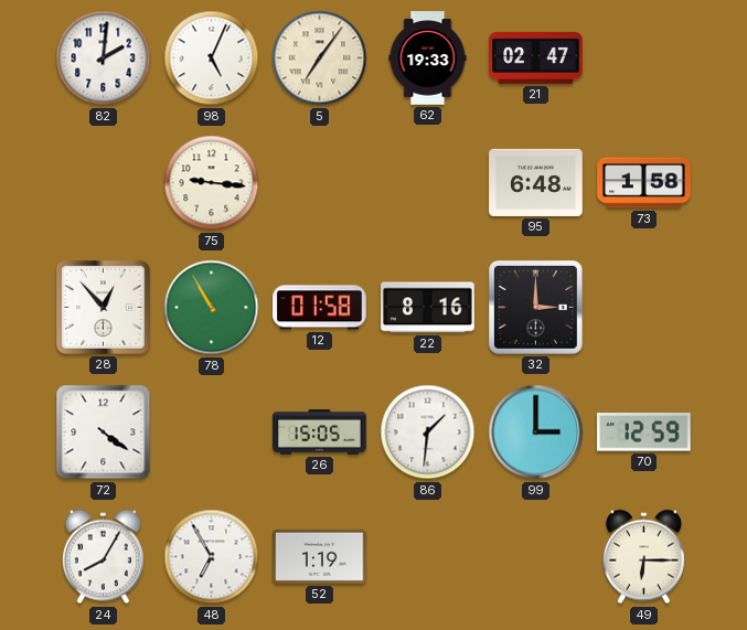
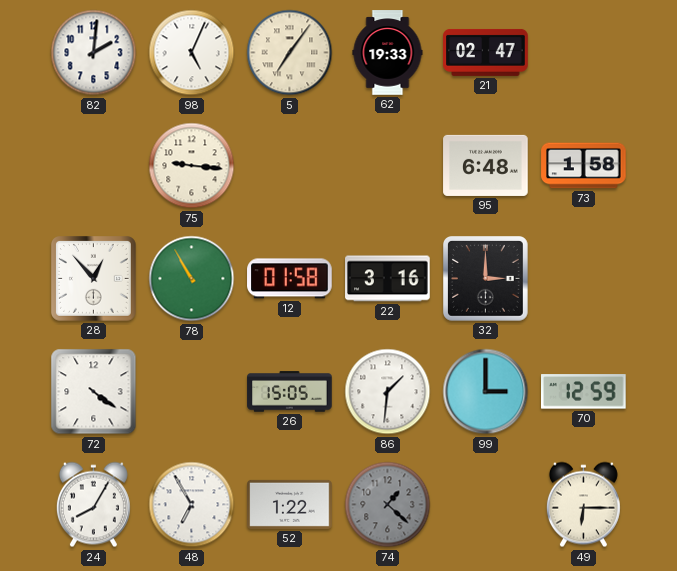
22: 8:16 -> 3:16 (388, 279)
52: 1:19 -> 1:22 (290, 504)
74: none -> 1:22 (388, 505)
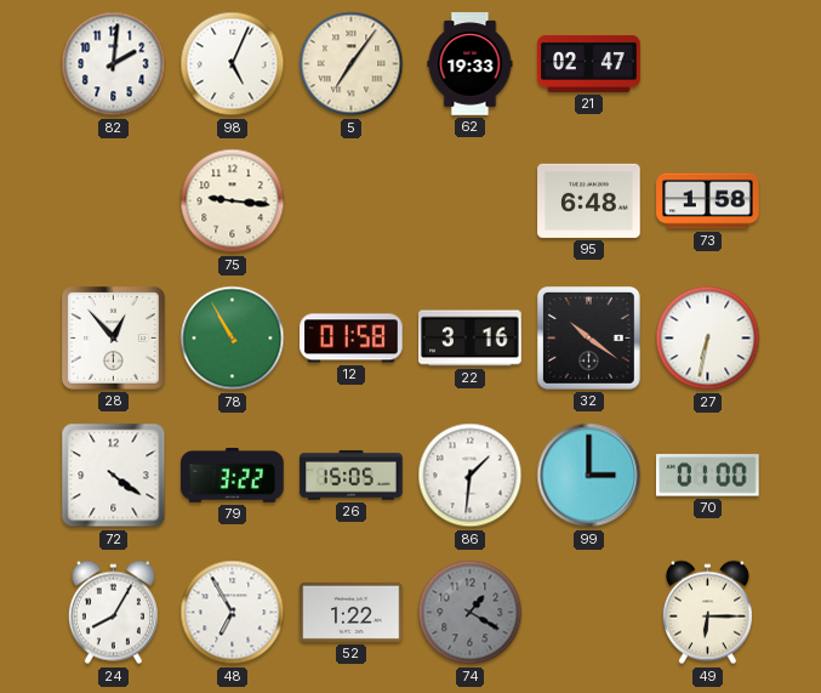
32: 3:00 -> 10:21 (589, 339)
27: none -> 6:32 (708, 339)
79: none -> 3:22 (233, 476)
70: 12:59 -> 01:00 (708, 476)
74: 1:22 -> 1:20 (471, 613)
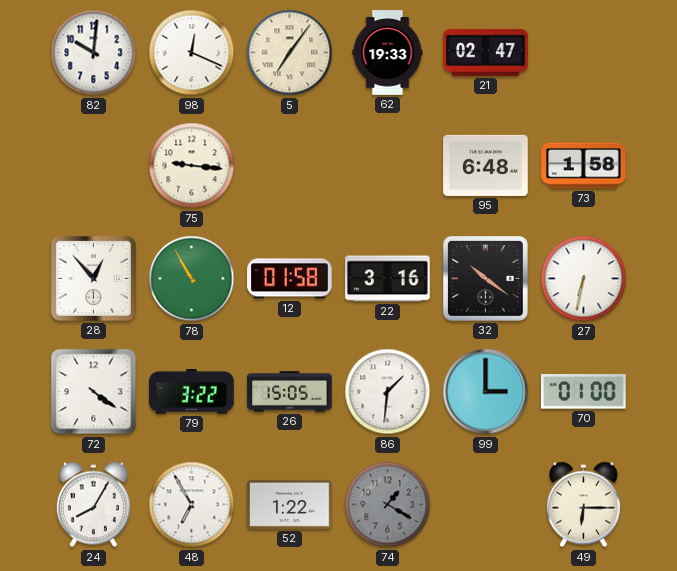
82: 2:01 -> 10:01 (94, 53)
98: 5:04 -> 12:19 (192, 53)
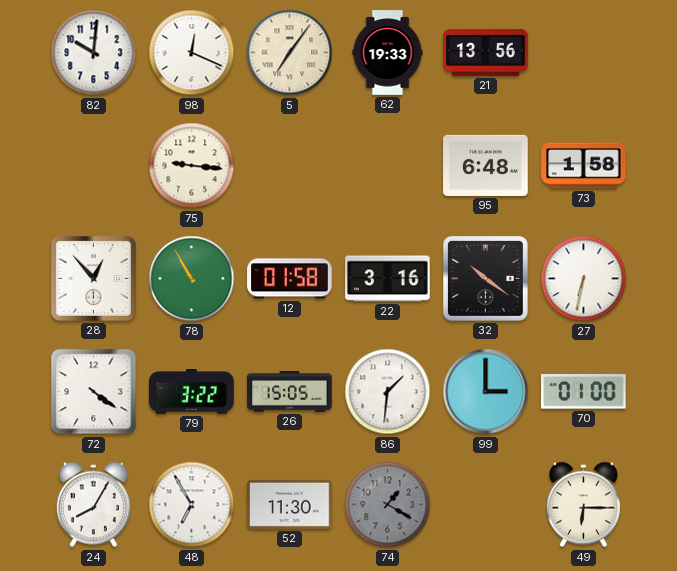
21: 02:47 -> 13:56 (486, 52)
52: 1:22 -> 11:30 (290, 504)
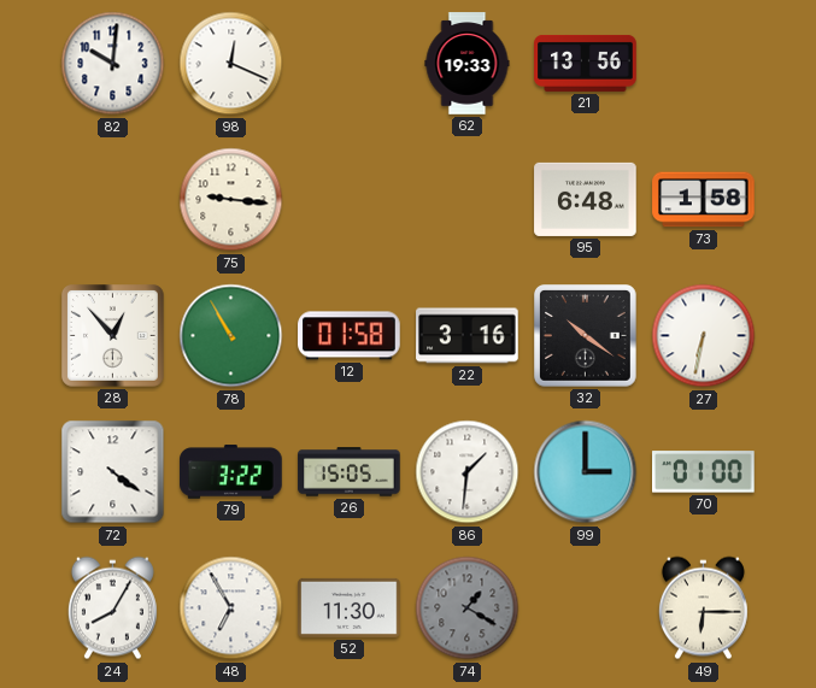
5: 7:06 -> none (290, 53)
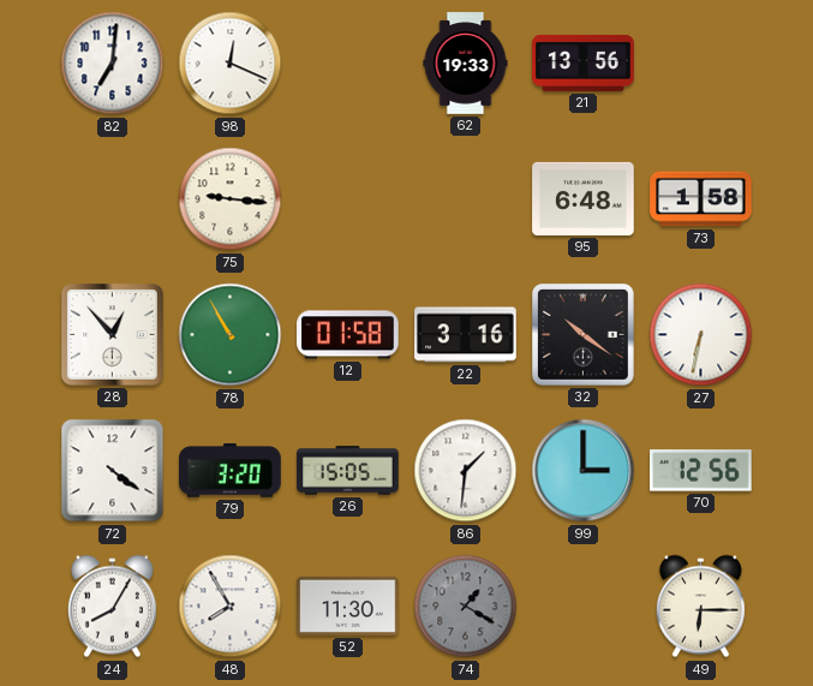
82: 10:01 -> 7:01 (113, 64)
79: 3:22 -> 3:20 (231, 471)
70: 01:00 -> 12:56 (701, 471)
48: 6:55 -> 7:55 (231, 607)
